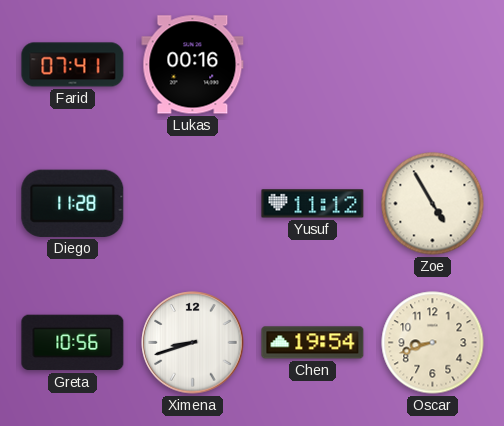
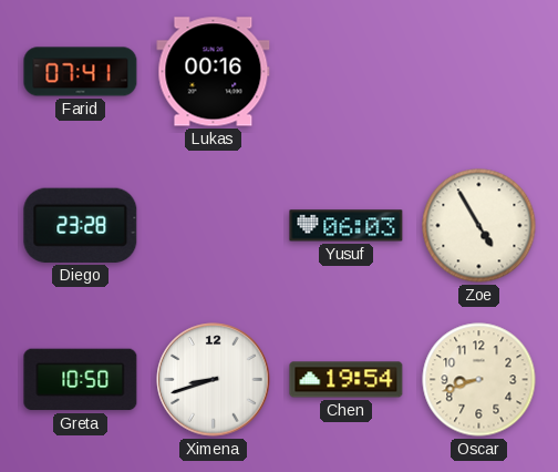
Diego: 11:28 -> 23:28 (81, 225)
Yusuf: 11:12 -> 06:03 (347, 226)
Greta: 10:56 -> 10:50 (81, 380)
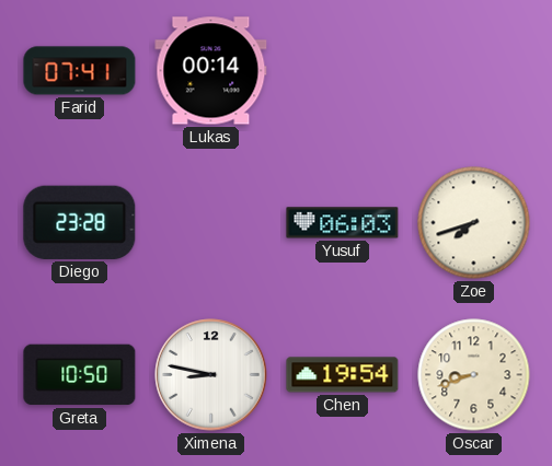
Lukas: 00:16 -> 00:14 (211, 71)
Zoe: 4:55 -> 7:42 (474, 223)
Ximena: 8:42 -> 8:47 (211, 375)
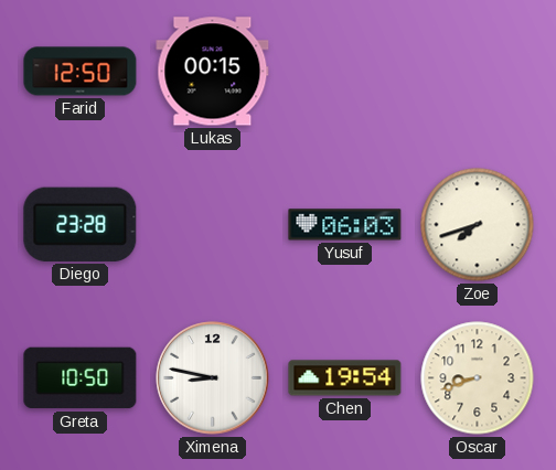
Farid: 07:41 -> 12:50 (81, 72)
Lukas: 00:14 -> 00:15 (213, 72)
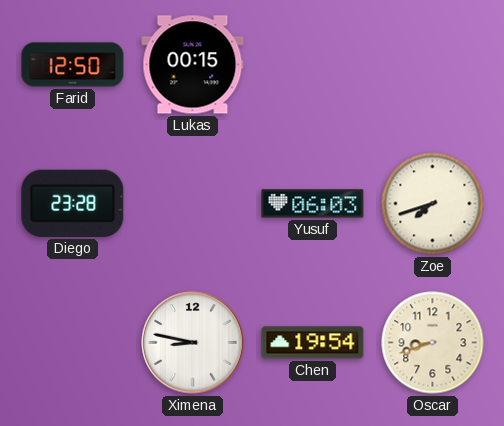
Greta: 10:50 -> none (81, 378)
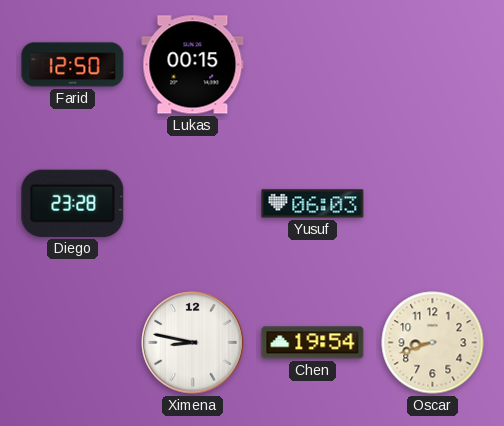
Zoe: 7:42 -> none (433, 204)
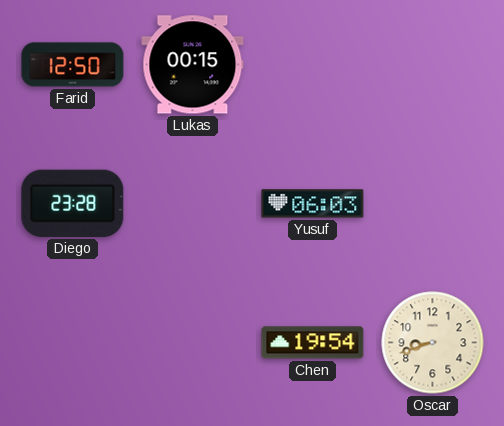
Ximena: 8:47 -> none (193, 343)
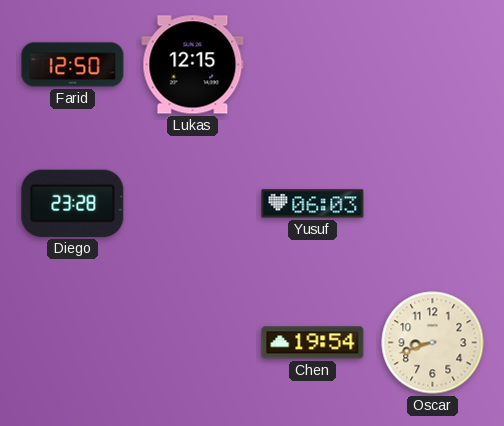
Lukas: 00:15 -> 12:15 (193, 65)
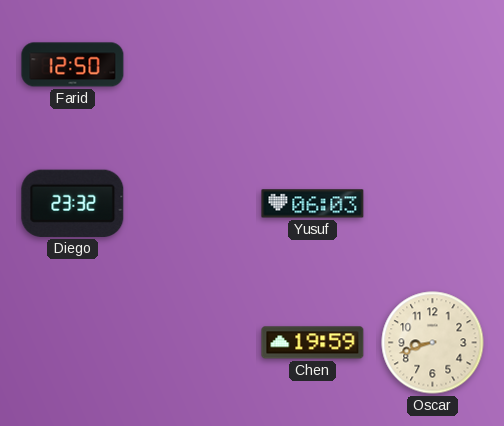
Lukas: 12:15 -> none (193, 65)
Diego: 23:28 -> 23:32 (73, 203)
Chen: 19:54 -> 19:59 (313, 343)
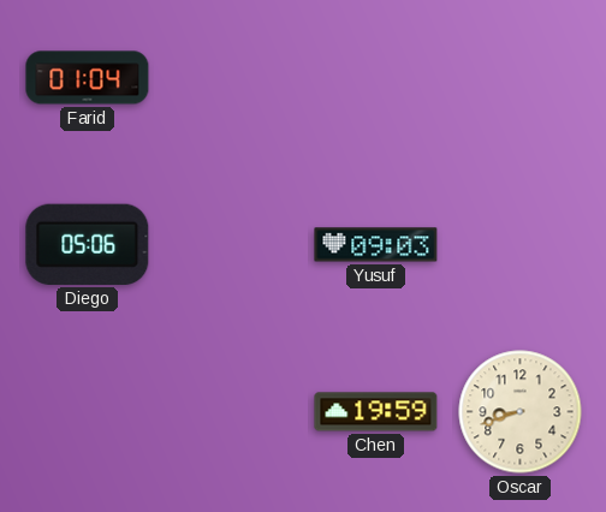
Farid: 12:50 -> 01:04 (88, 78)
Diego: 23:32 -> 05:06 (88, 244)
Yusuf: 06:03 -> 09:03 (376, 245)
